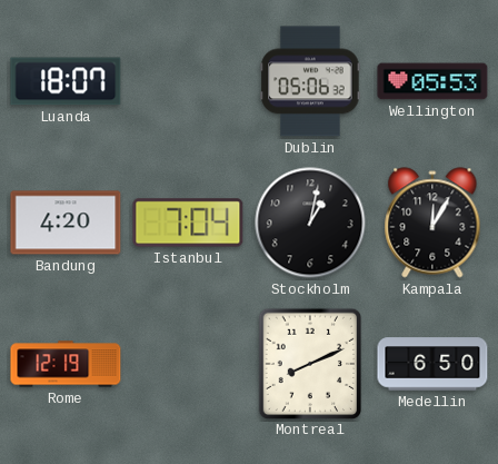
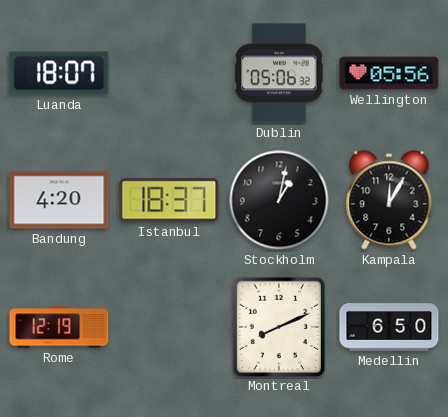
Wellington: 05:53 -> 05:56 (389, 73)
Istanbul: 7:04 -> 18:37 (169, 200)
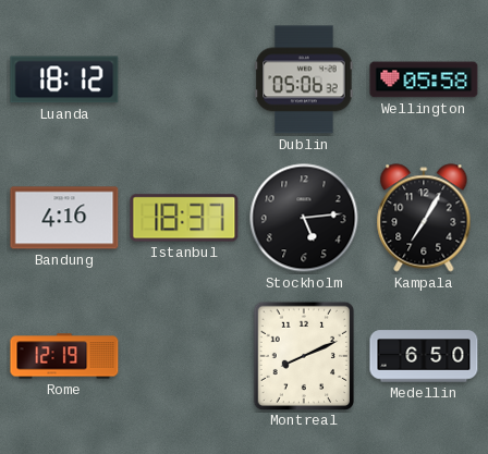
Luanda: 18:07 -> 18:12 (64, 79)
Wellington: 05:56 -> 05:58 (424, 79)
Bandung: 4:20 -> 4:16 (64, 218)
Stockholm: 1:02 -> 5:14 (304, 218)
Kampala: 12:05 -> 7:05 (424, 218)
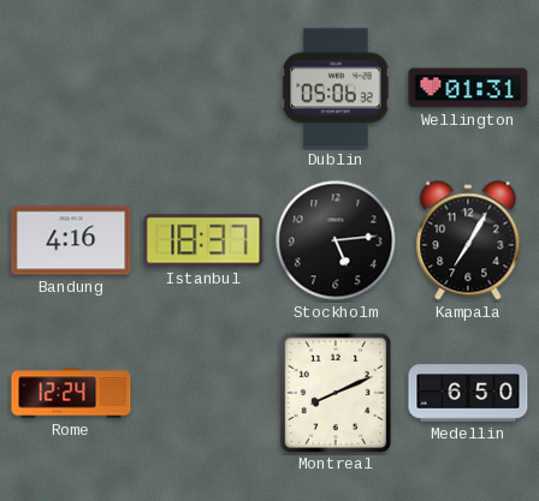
Luanda: 18:12 -> none (64, 79)
Wellington: 05:58 -> 01:31 (468, 88)
Rome: 12:19 -> 12:24 (71, 393)
